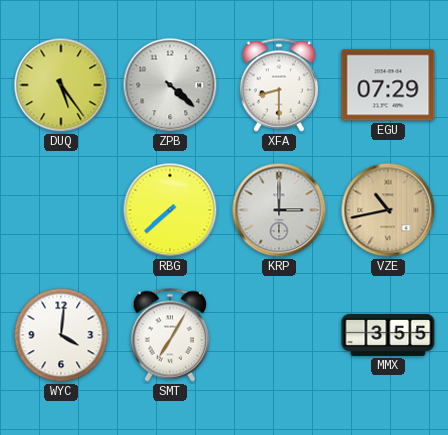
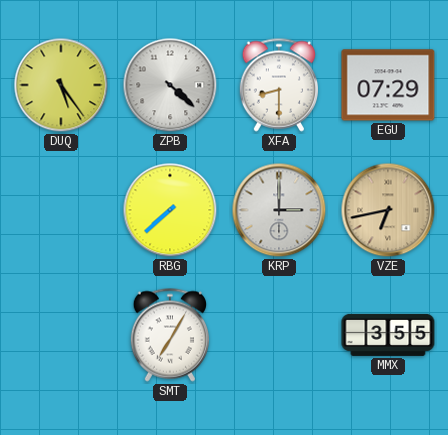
VZE: 10:43 -> 6:43 (388, 210)
WYC: 4:01 -> none (61, 335)
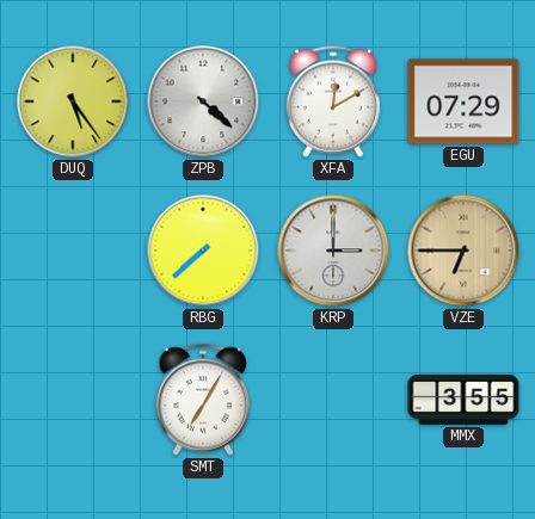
XFA: 8:30 -> 12:10 (332, 101)
VZE: 6:43 -> 6:45 (463, 251)
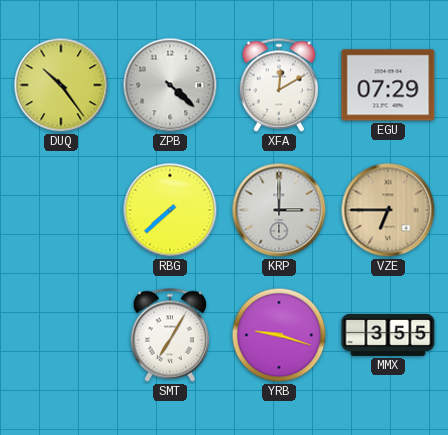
DUQ: 5:24 -> 10:24 (61, 85)
YRB: none -> 9:18 (279, 335)
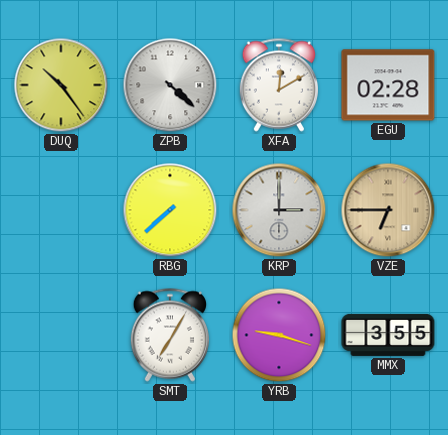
EGU: 07:29 -> 02:28 (388, 85)
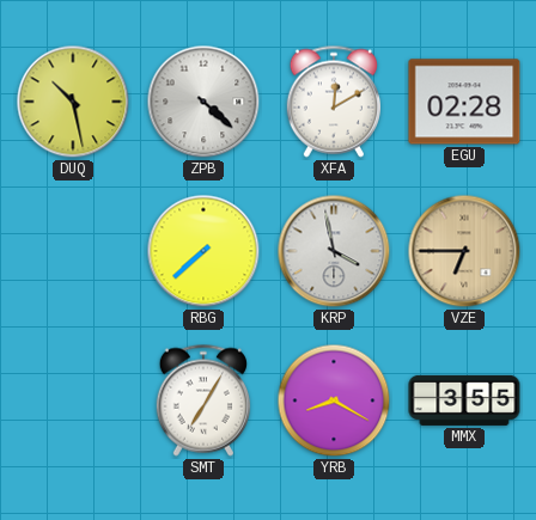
DUQ: 10:24 -> 10:28 (73, 102)
KRP: 3:00 -> 3:58 (334, 251)
YRB: 9:18 -> 8:20 (334, 400)
